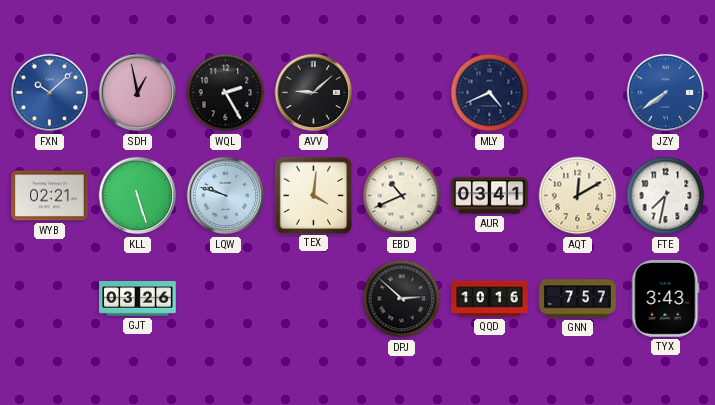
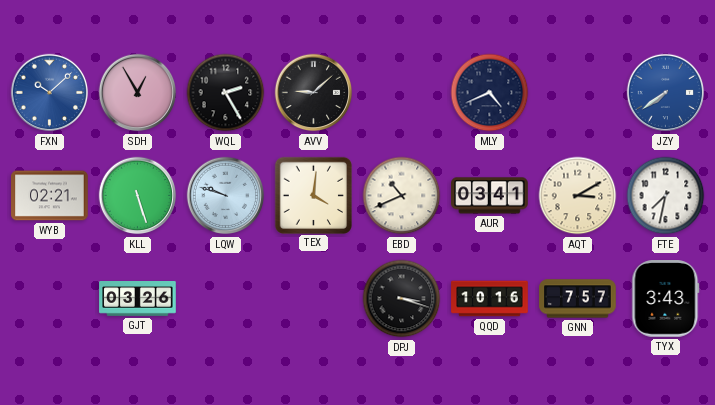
SDH: 12:58 -> 12:55 (138, 93)
AQT: 12:10 -> 3:10 (578, 196)
DPJ: 2:52 -> 3:18 (402, 299)
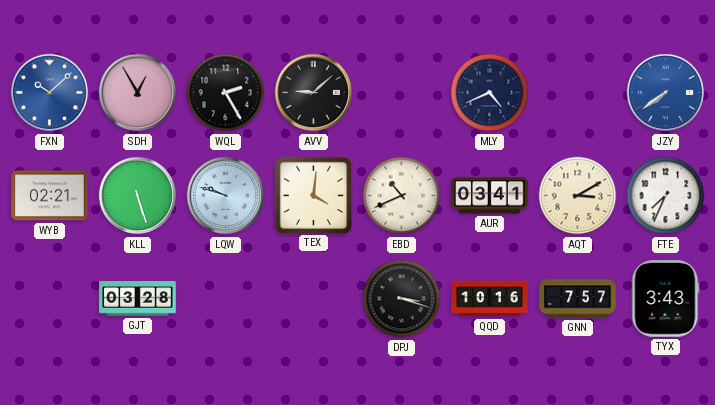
FTE: 7:32 -> 7:34 (666, 196)
GJT: 03:26 -> 03:28 (138, 299)
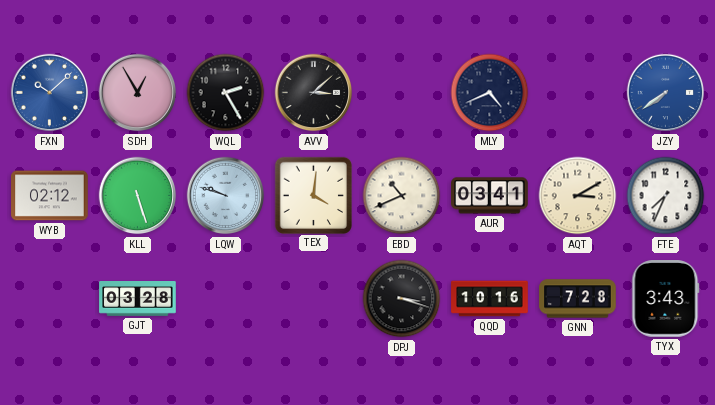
AVV: 9:08 -> 3:08 (314, 93)
WYB: 02:21 -> 02:12 (50, 196)
GNN: 7:57 -> 7:28 (578, 299)
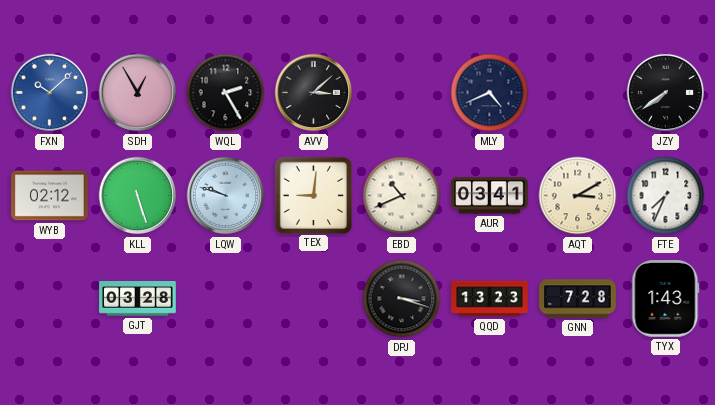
JZY dial: blue -> black (666, 93)
TEX: 4:01 -> 9:01 (313, 195)
QQD: 10:16 -> 13:23 (490, 299)
TYX: 3:43 -> 1:43 (666, 299)
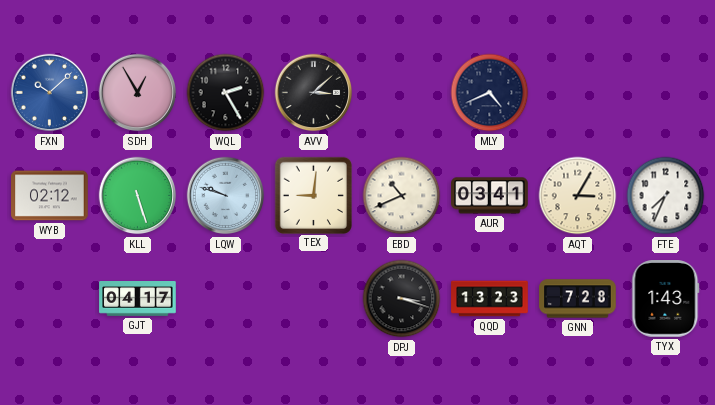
JZY: 7:39 -> none (666, 93)
AQT: 3:10 -> 3:05 (578, 196)
GJT: 03:28 -> 04:17 (138, 299)
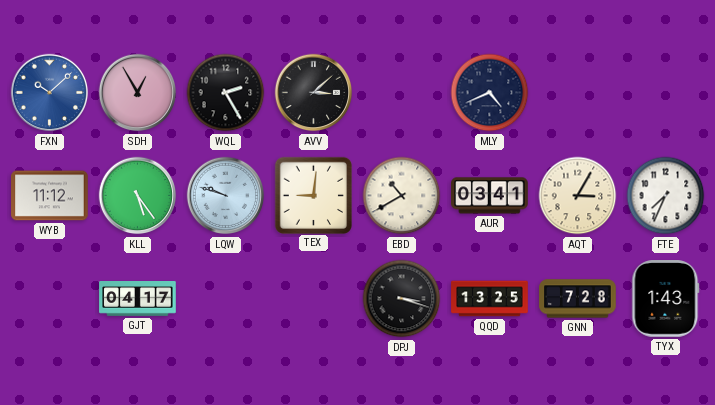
WYB: 02:12 -> 11:12 (50, 196)
KLL: 5:27 -> 5:24 (138, 196)
EBD: 10:41 -> 10:40 (402, 196)
QQD: 13:23 -> 13:25 (490, 299)
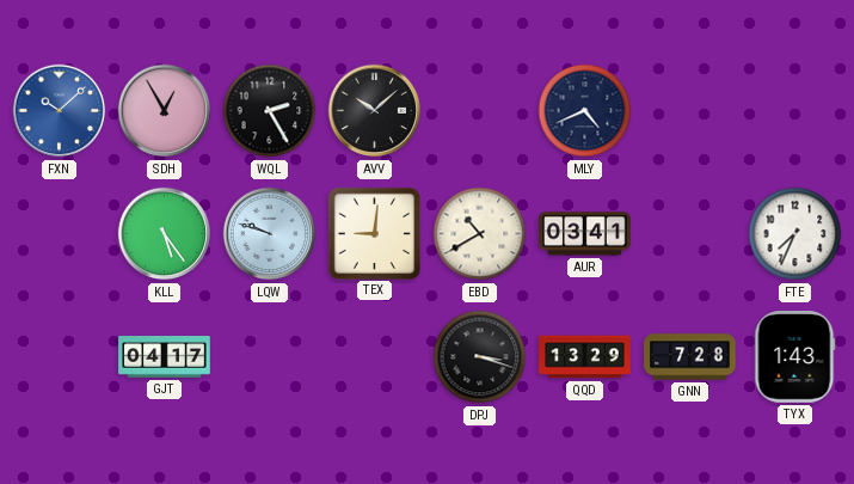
AVV: 3:08 -> 10:08 (375, 111)
WYB: 11:12 -> none (50, 196)
AQT: 3:05 -> none (578, 196)
QQD: 13:25 -> 13:29 (585, 357)
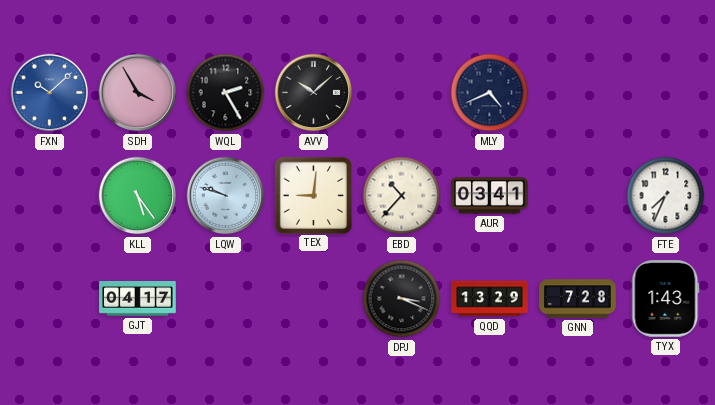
SDH: 12:55 -> 3:55 (138, 93)
EBD: 10:40 -> 10:37 (402, 196)
DPJ: 3:18 -> 3:19 (402, 299)
